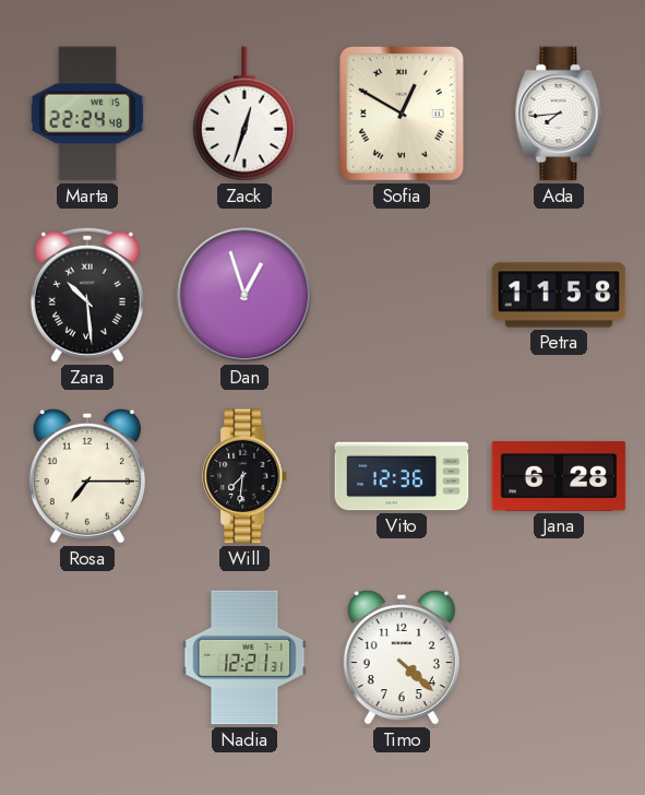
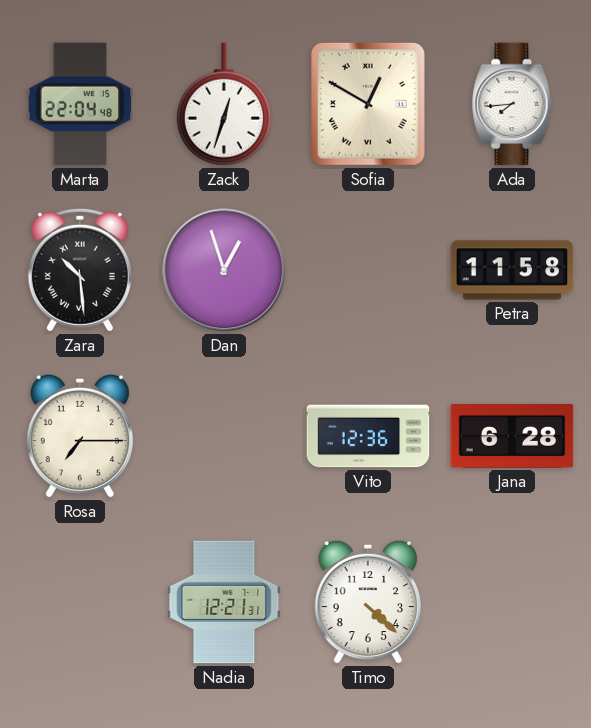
Marta: 22:24 -> 22:04 (80, 104)
Will: 7:31 -> none (246, 476)
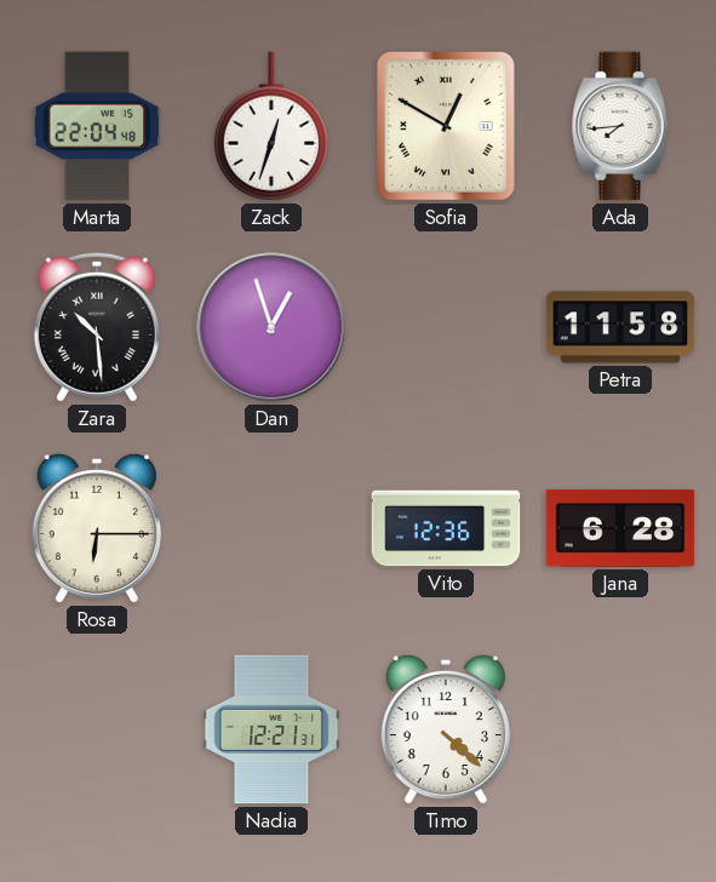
Rosa: 7:15 -> 6:15 (97, 528)
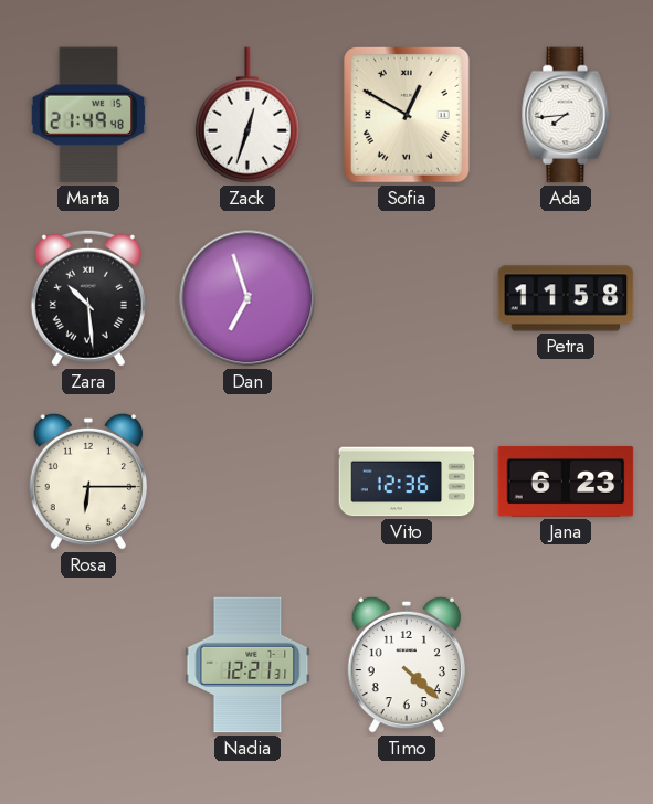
Marta: 22:04 -> 21:49 (88, 115)
Dan: 12:57 -> 6:57 (247, 298)
Jana: 6:28 -> 6:23 (566, 482)
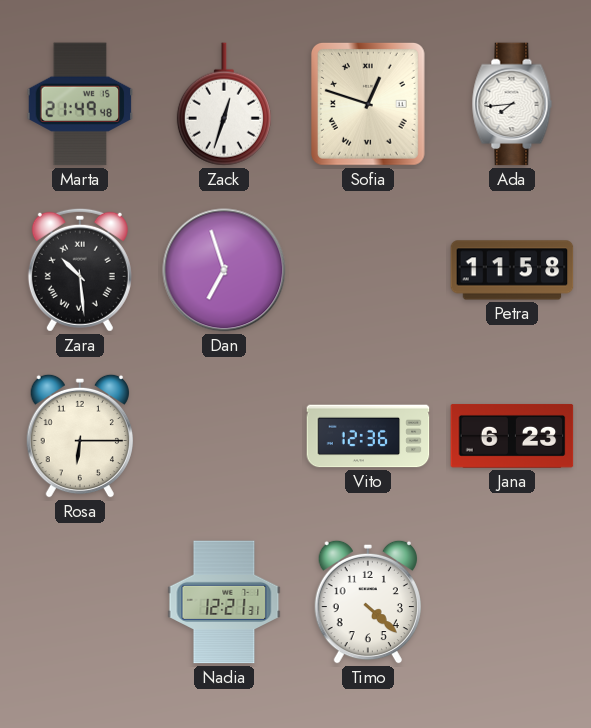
Sofia: 12:50 -> 12:48 (368, 104)
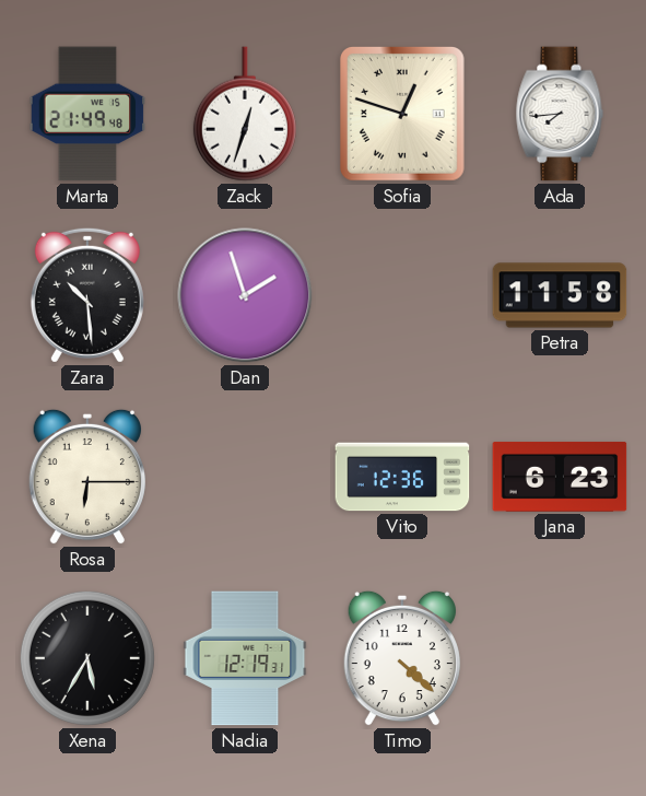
Dan: 6:57 -> 1:57 (245, 295)
Xena: none -> 5:35 (87, 658)
Nadia: 12:21 -> 12:19 (245, 658)
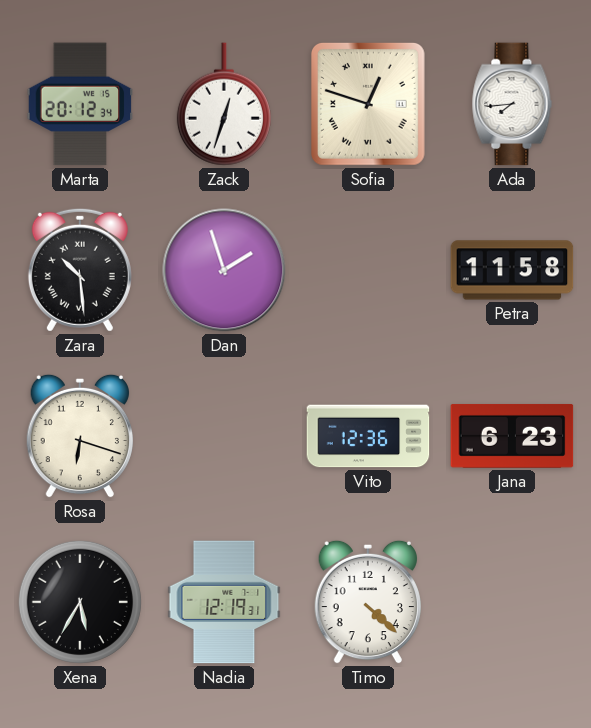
Marta: 21:49 -> 20:12 (80, 104)
Rosa: 6:15 -> 6:18 (80, 436)
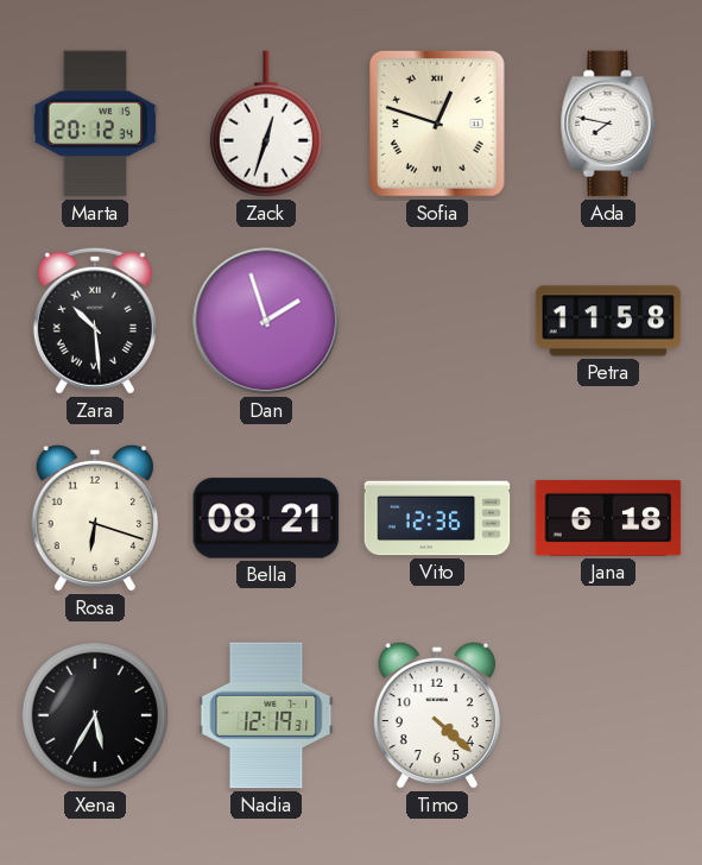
Ada: 7:44 -> 7:47 (608, 124)
Bella: none -> 08:21 (266, 518)
Jana: 6:23 -> 6:18 (608, 518)
